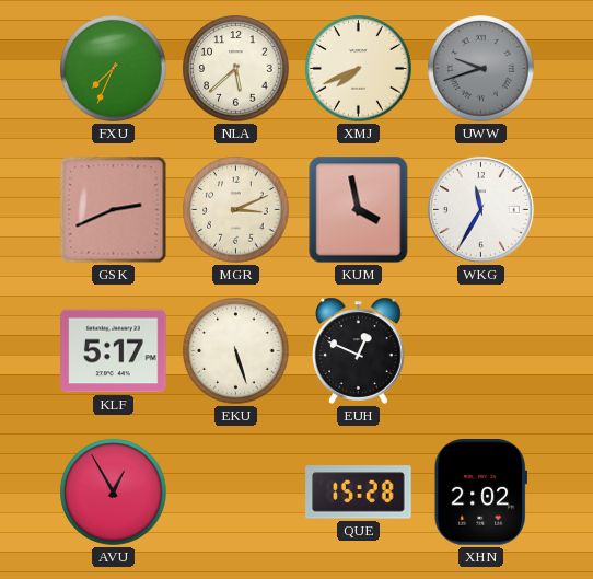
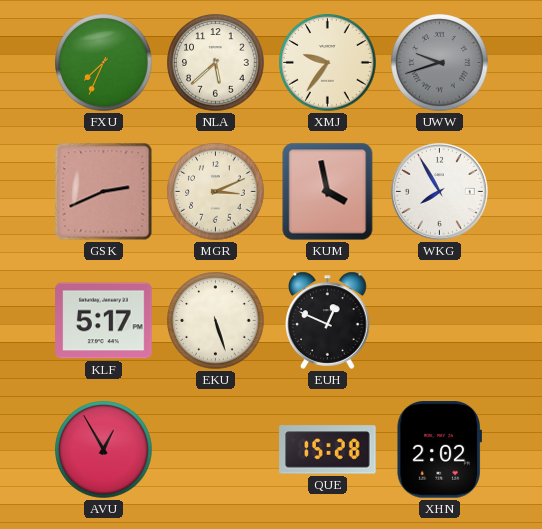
XMJ: 7:41 -> 9:36 (328, 63)
WKG: 11:35 -> 7:55 (439, 191)
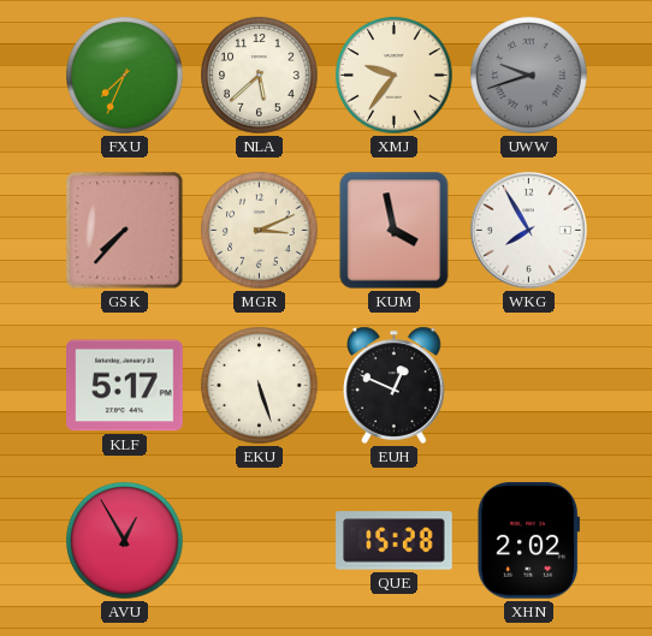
GSK: 2:41 -> 7:37 (125, 231)
